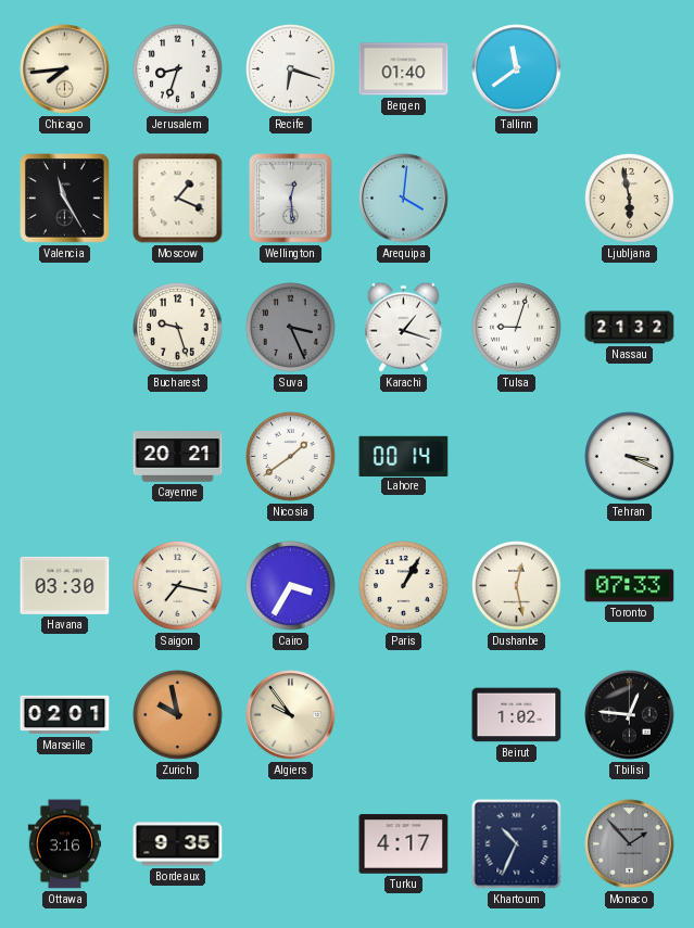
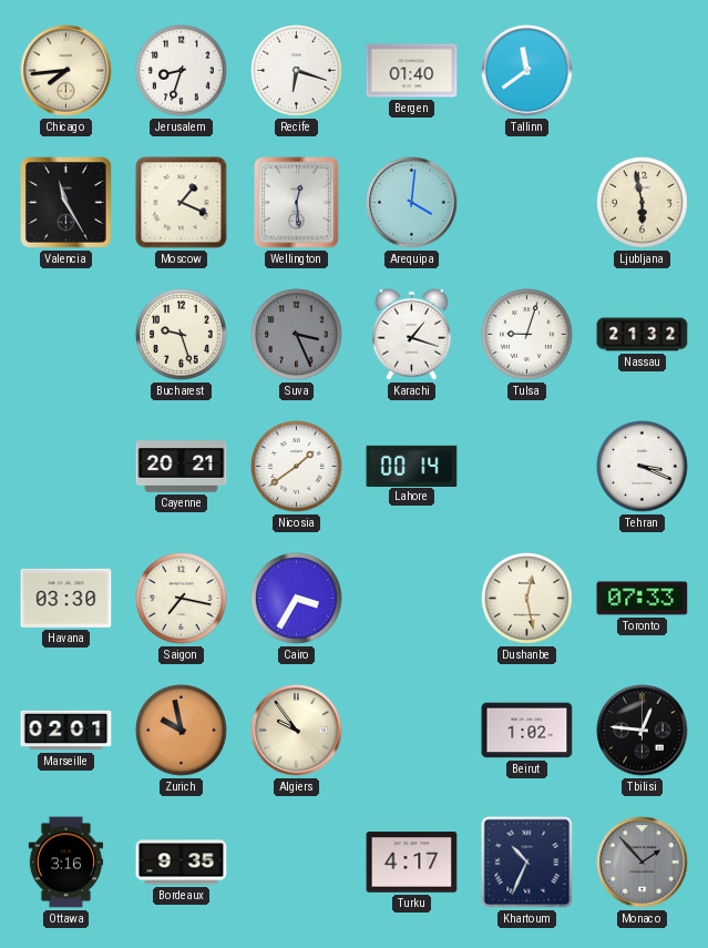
Paris: 1:05 -> none (404, 586)
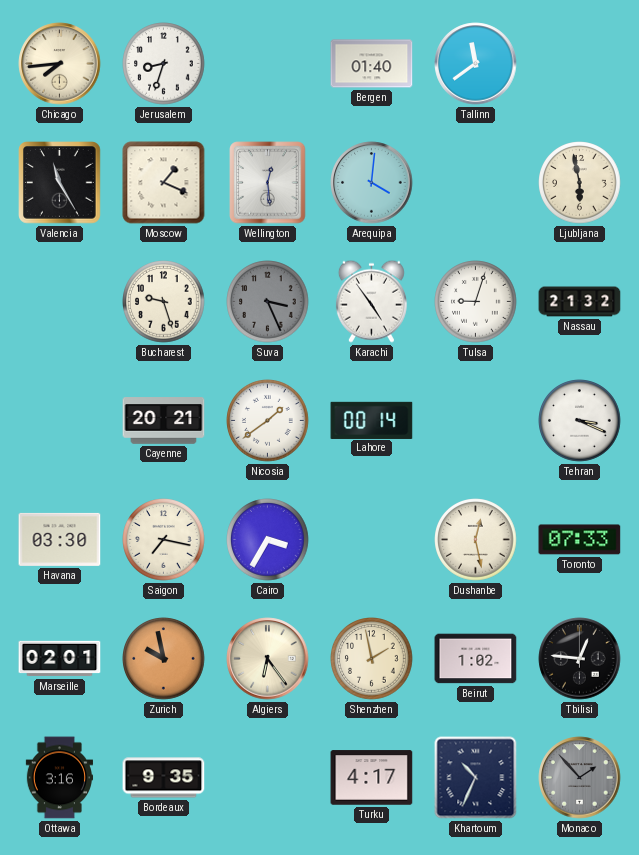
Recife: 6:18 -> none (297, 71)
Karachi: 1:18 -> 4:54 (371, 301)
Algiers: 9:54 -> 6:24 (268, 659)
Shenzhen: none -> 1:58 (372, 659)
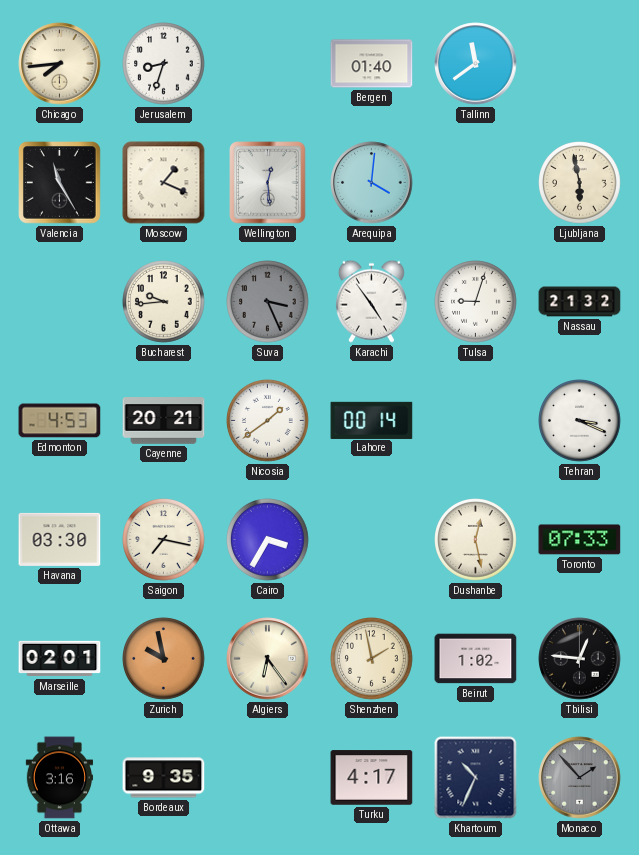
Bucharest: 9:27 -> 9:44 (164, 302)
Edmonton: none -> 4:53 (60, 421)
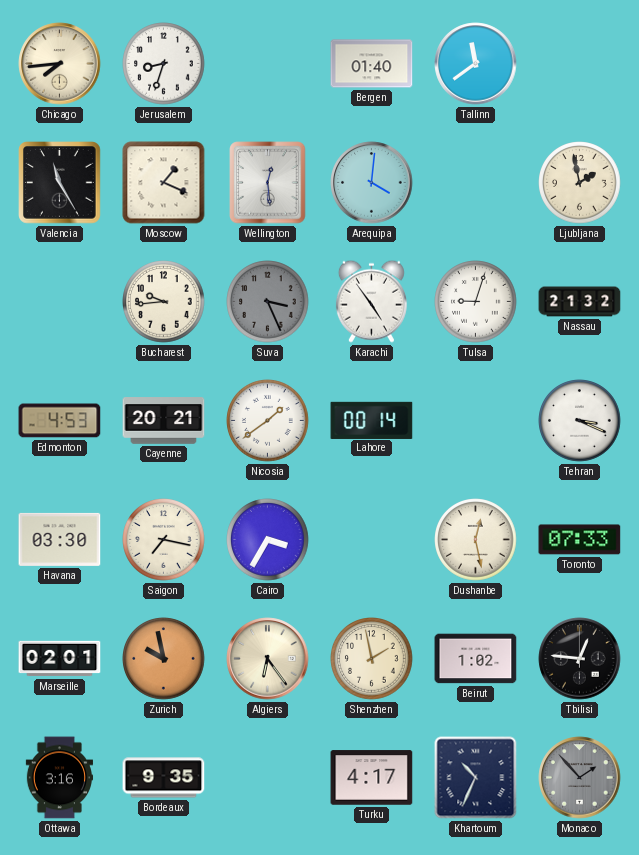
Ljubljana: 5:58 -> 1:58 (580, 183)
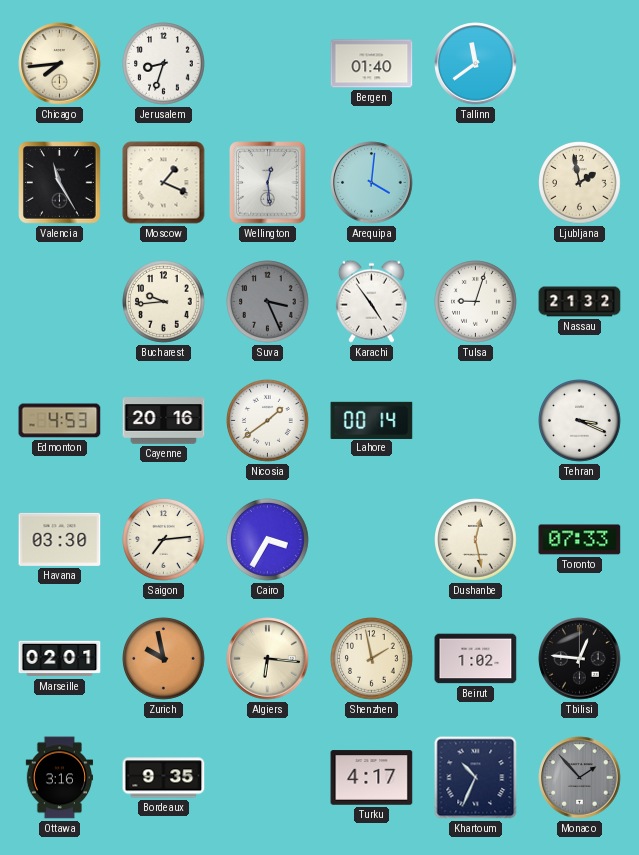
Cayenne: 20:21 -> 20:16 (164, 421)
Saigon: 7:17 -> 7:14 (164, 540)
Algiers: 6:24 -> 6:16 (268, 659)
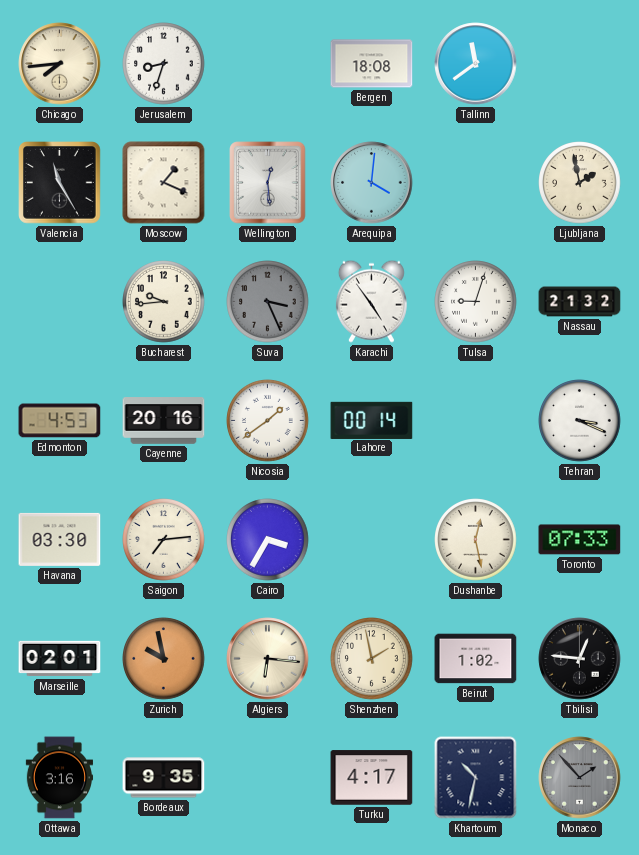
Bergen: 01:40 -> 18:08 (372, 64)
Khartoum: 10:34 -> 10:32 (476, 778)
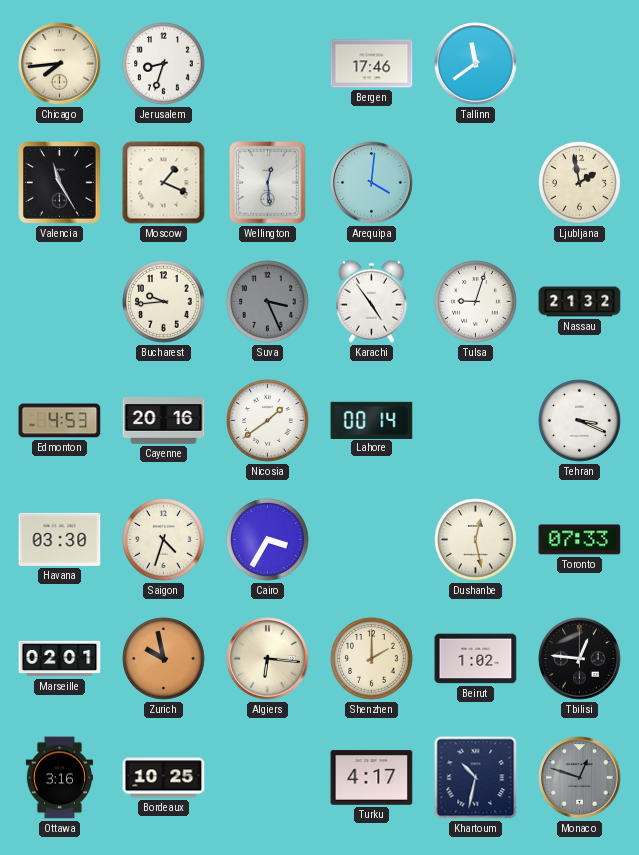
Bergen: 18:08 -> 17:46 (372, 64)
Saigon: 7:14 -> 4:33 (164, 540)
Shenzhen: 1:58 -> 2:00 (372, 659)
Bordeaux: 9:35 -> 10:25 (164, 778)
Monaco: 1:53 -> 12:48 (580, 778)
